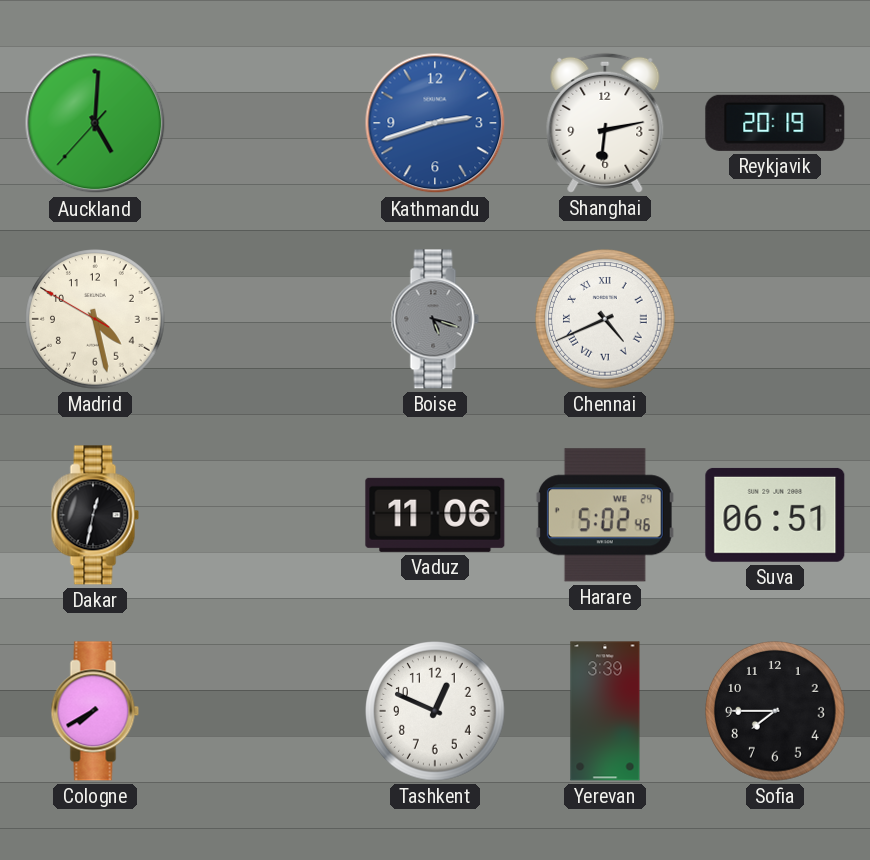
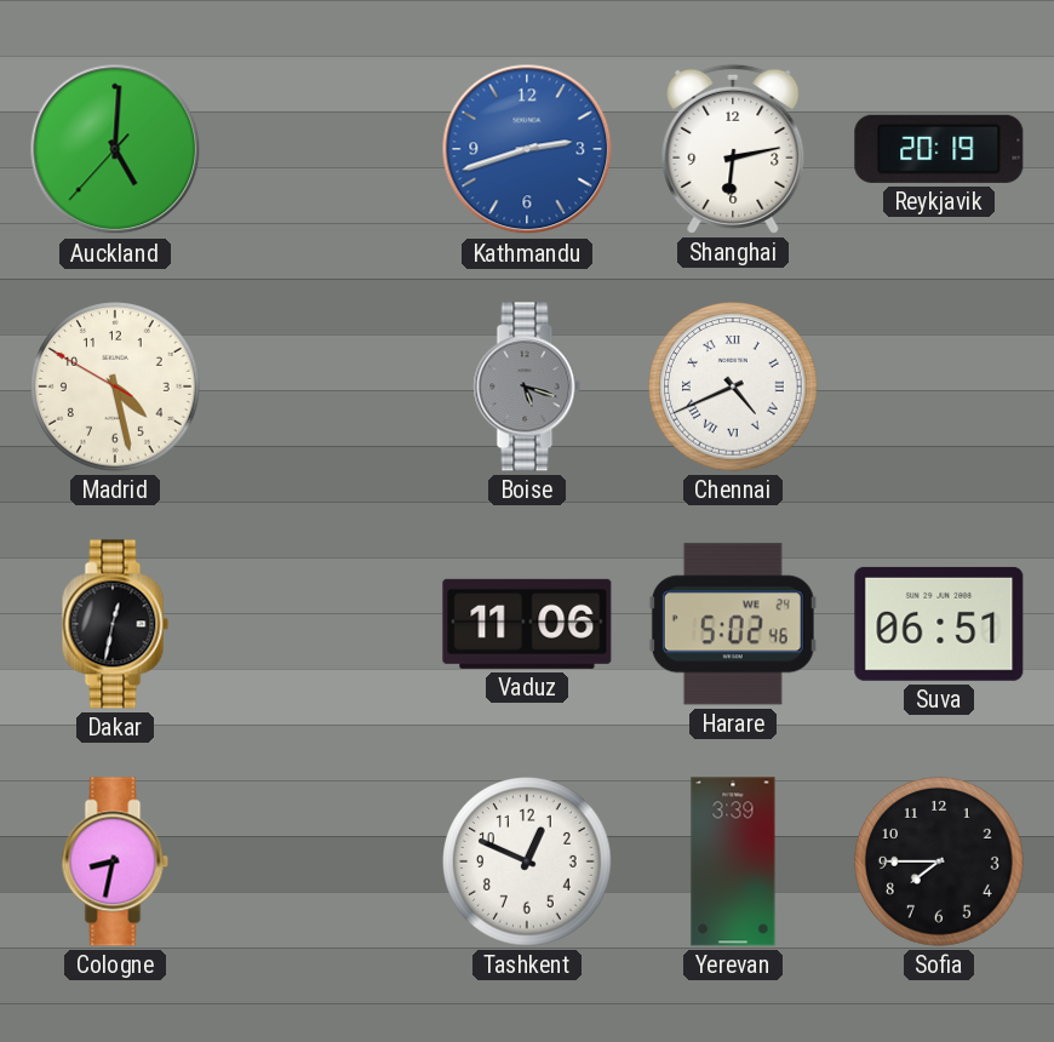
Cologne: 7:40 -> 8:32 (115, 861)
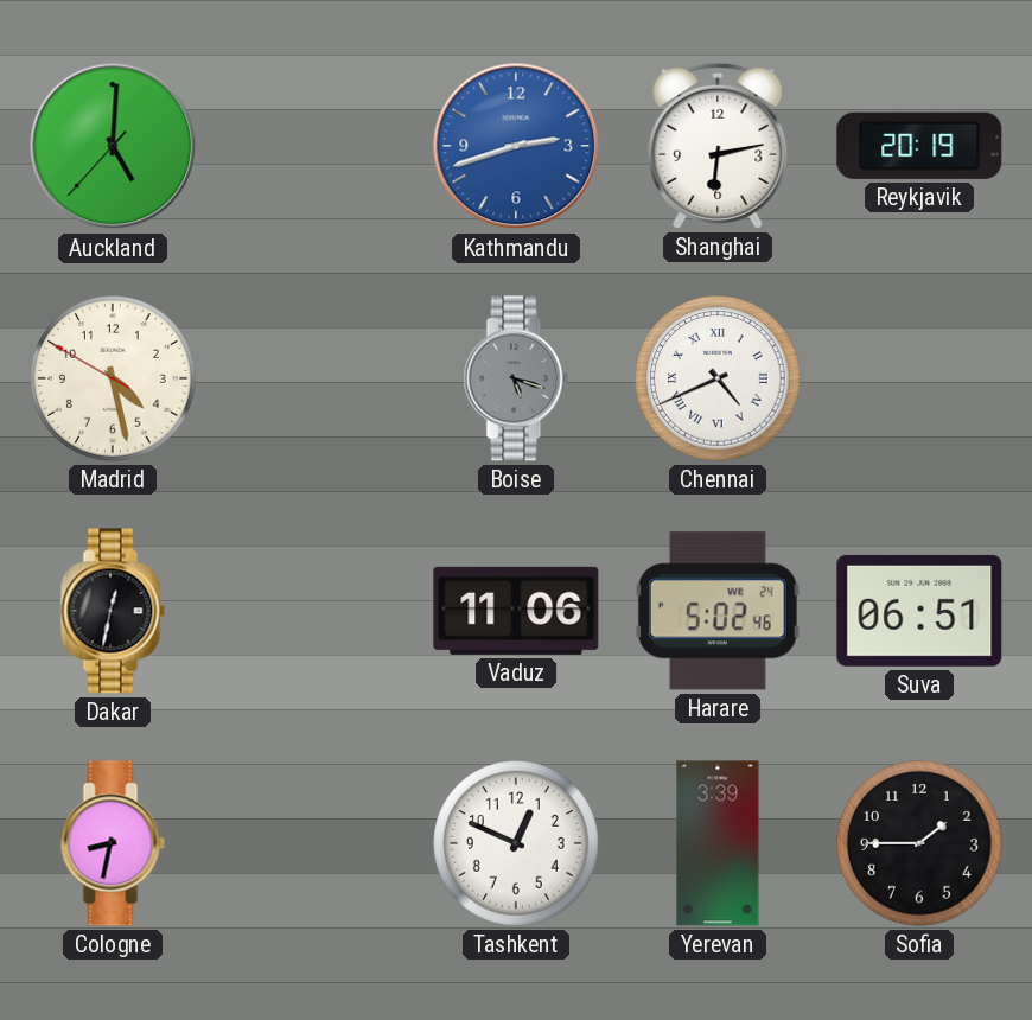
Sofia: 7:45 -> 1:45 (919, 843)
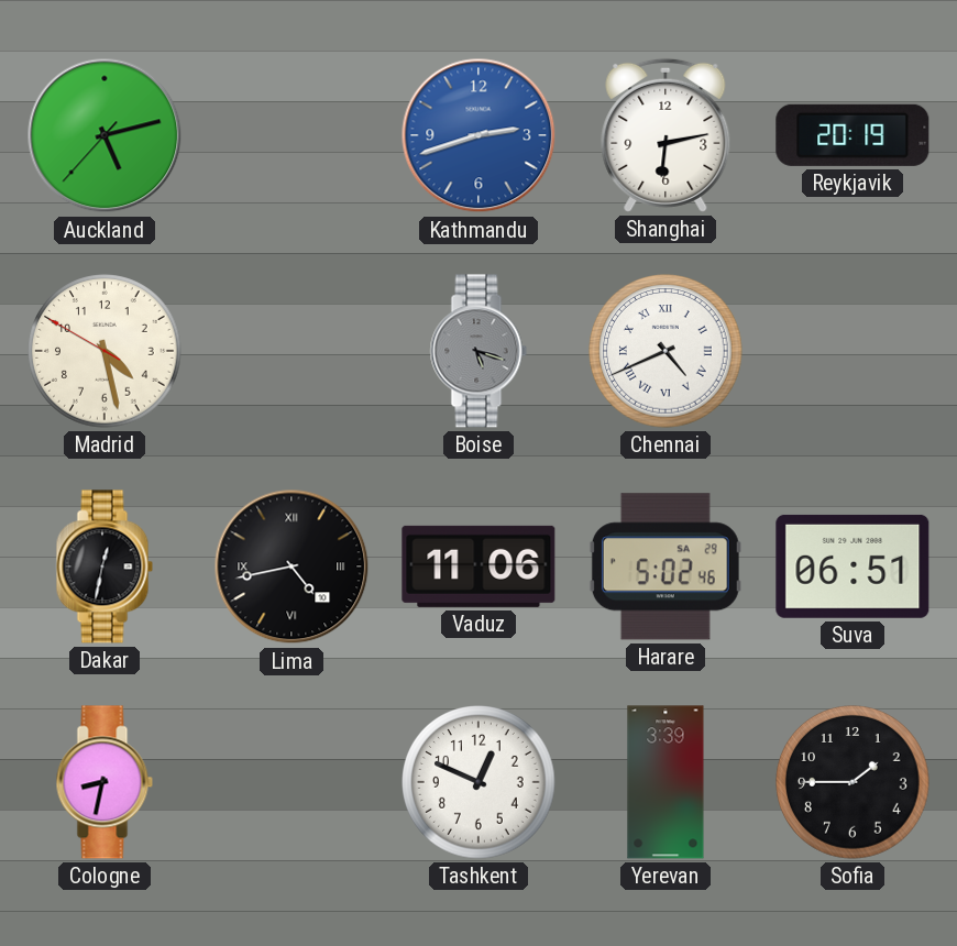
Auckland: 5:00 -> 5:12 (105, 135)
Lima: none -> 4:43 (291, 566)
Harare date: WE 24 -> SA 29 (665, 566)
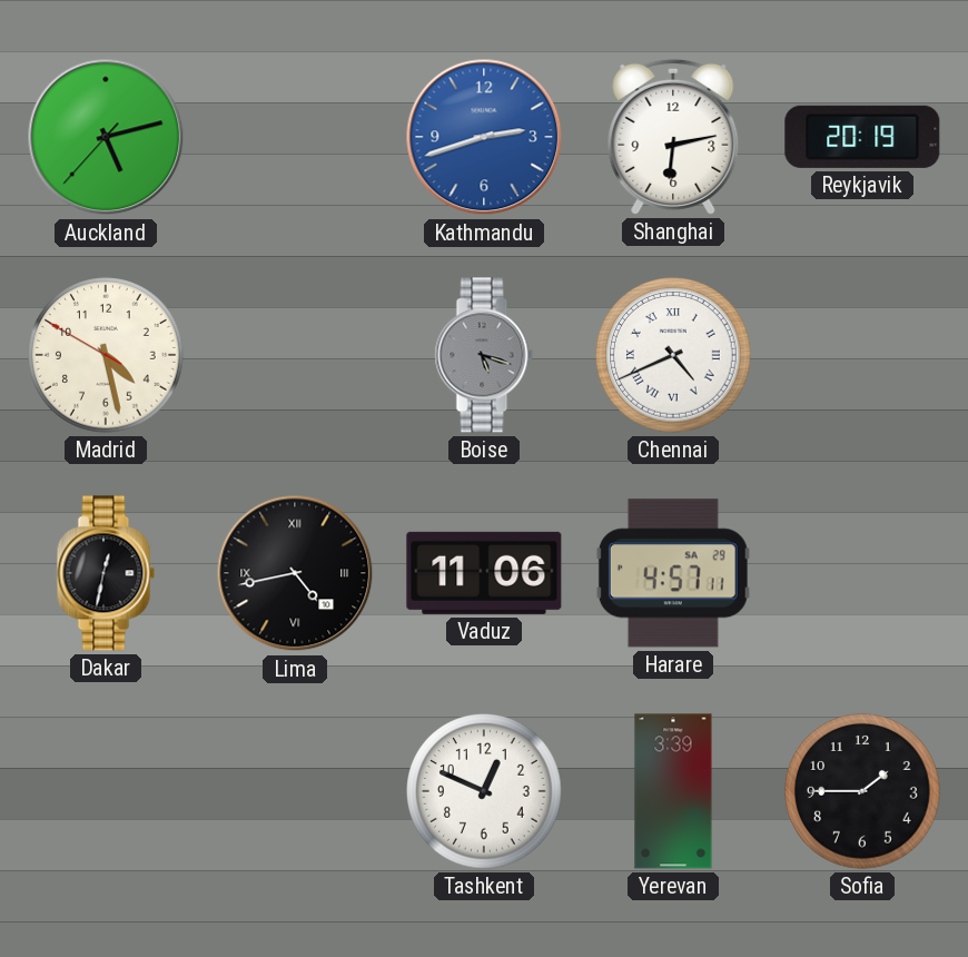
Harare: 5:02 -> 4:57 (673, 573)
Suva: 06:51 -> none (853, 566)
Cologne: 8:32 -> none (105, 782)
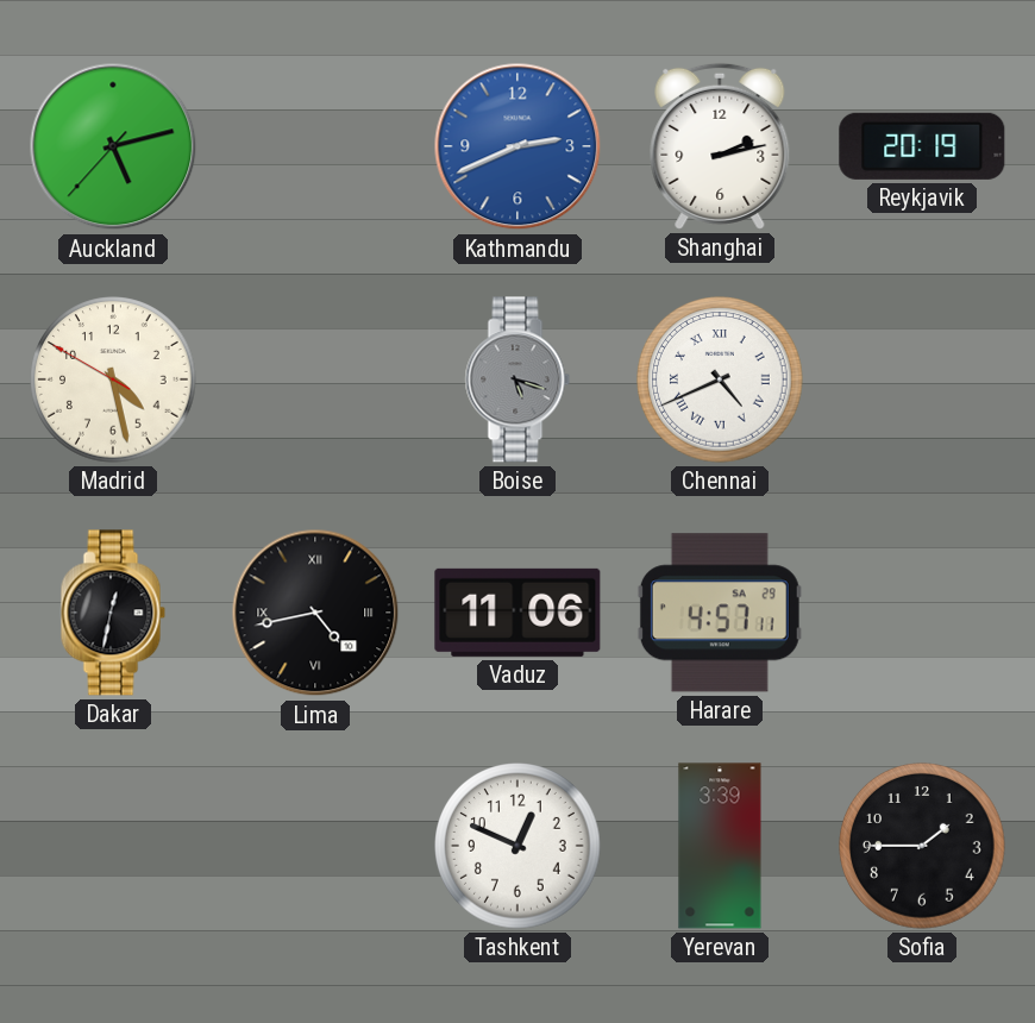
Kathmandu: 2:42 -> 2:41 (517, 146)
Shanghai: 6:13 -> 2:13 (720, 146)
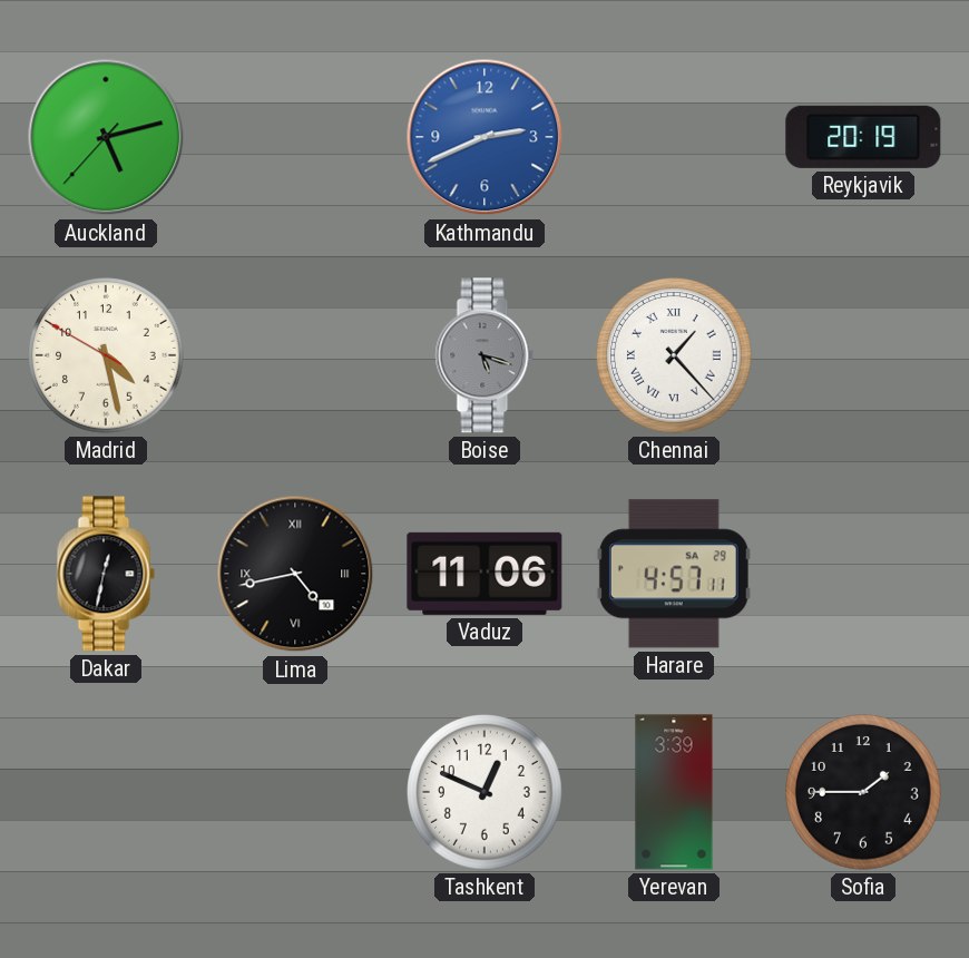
Shanghai: 2:13 -> none (720, 146)
Chennai: 4:41 -> 1:23 (674, 355)
